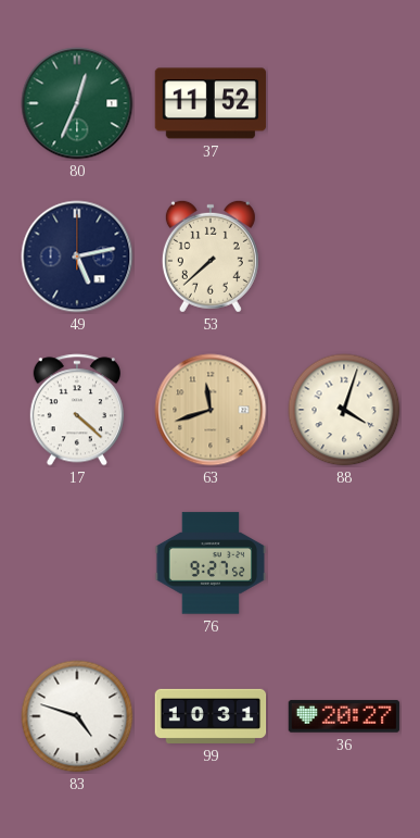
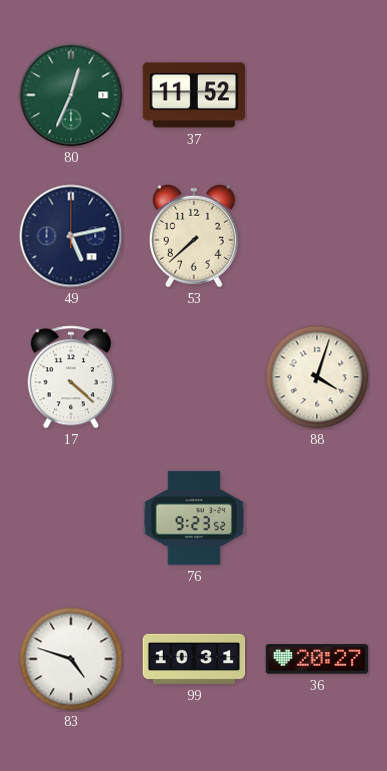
63: 11:42 -> none (211, 410)
76: 9:27 -> 9:23 (194, 518)
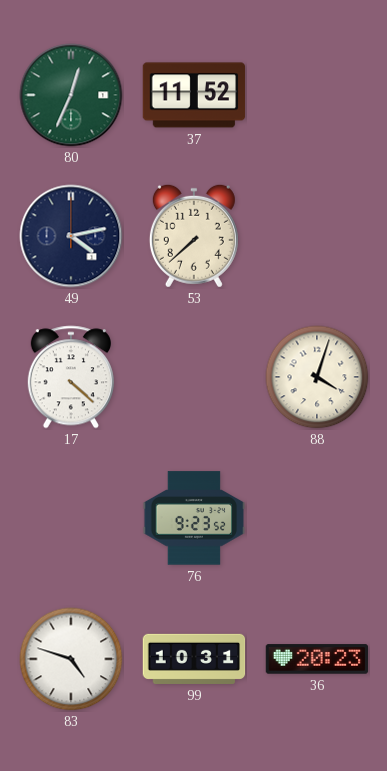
49: 5:13 -> 4:13 (71, 236)
36: 20:27 -> 20:23 (317, 659)
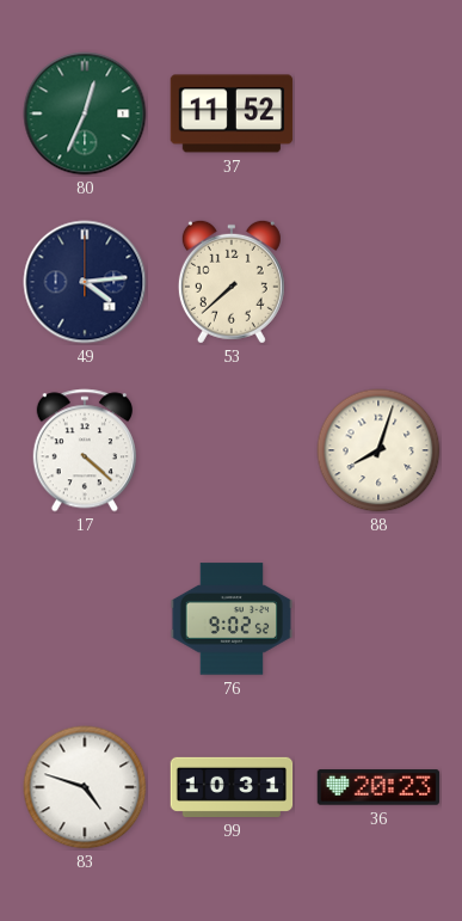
49: 4:13 -> 4:14 (85, 282)
88: 4:03 -> 8:03 (378, 450)
76: 9:23 -> 9:02 (232, 619)
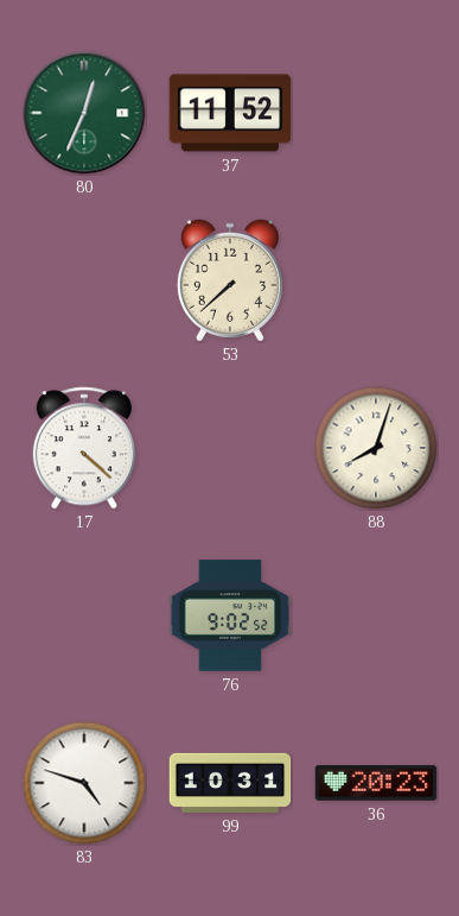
49: 4:14 -> none (85, 282)
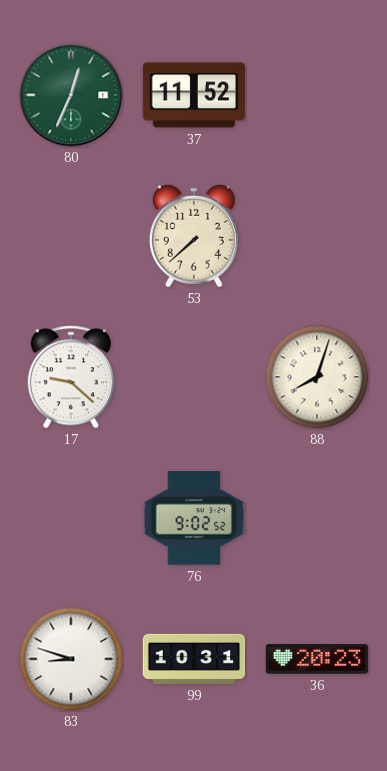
17: 4:22 -> 9:22 (71, 377)
83: 4:48 -> 8:48 (71, 659)
